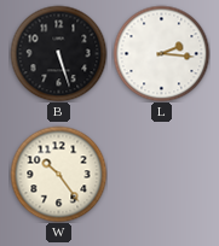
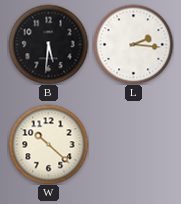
B: 5:27 -> 5:31 (48, 44)
W: 10:24 -> 10:22 (48, 144)
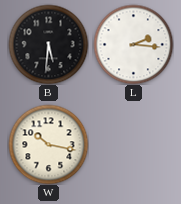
W: 10:22 -> 10:17 (48, 144)
